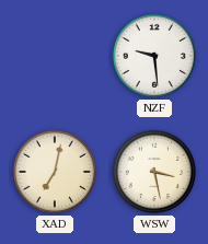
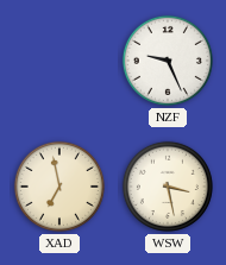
NZF: 9:29 -> 9:26 (168, 61)
XAD: 7:02 -> 6:58 (59, 187)
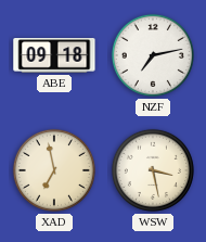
ABE: none -> 09:18 (54, 56)
NZF: 9:26 -> 7:13 (153, 55)
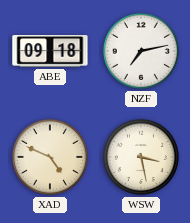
XAD: 6:58 -> 4:49 (50, 157)
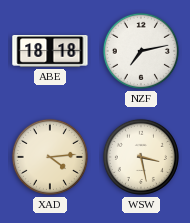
ABE: 09:18 -> 18:18 (50, 52)
XAD: 4:49 -> 4:14 (50, 157)
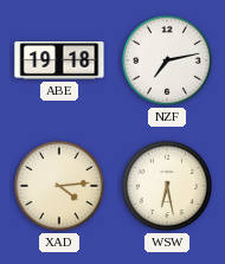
ABE: 18:18 -> 19:18 (59, 62)
WSW: 3:28 -> 6:28 (167, 186)
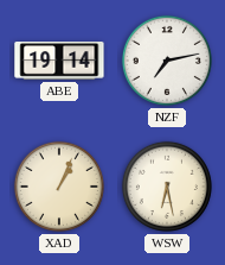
ABE: 19:18 -> 19:14 (59, 62)
XAD: 4:14 -> 1:04 (59, 187)
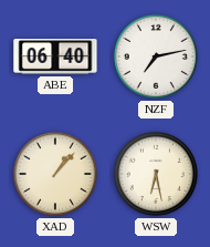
ABE: 19:14 -> 06:40 (55, 58)
XAD: 1:04 -> 1:07 (55, 174)
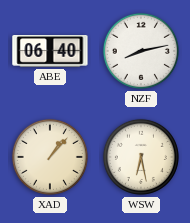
NZF: 7:13 -> 8:13 (141, 51)
